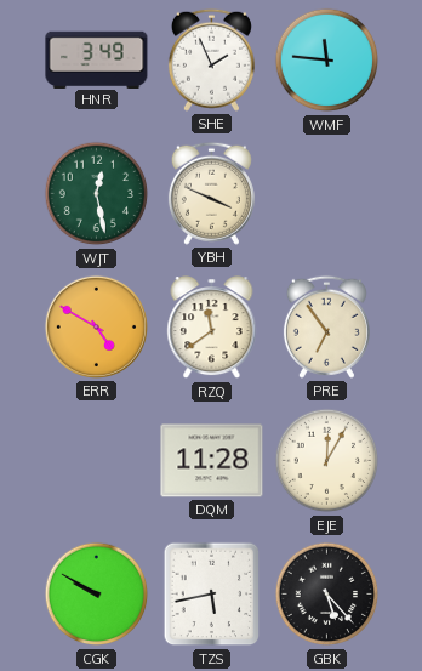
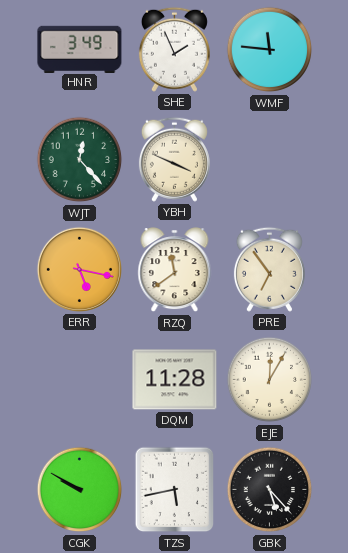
WJT: 12:28 -> 12:23 (80, 160)
ERR: 4:50 -> 5:17 (79, 269)
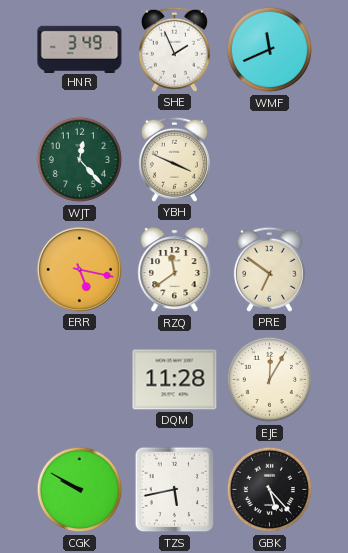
WMF: 11:46 -> 11:41 (270, 50)
PRE: 6:54 -> 6:51 (269, 269)
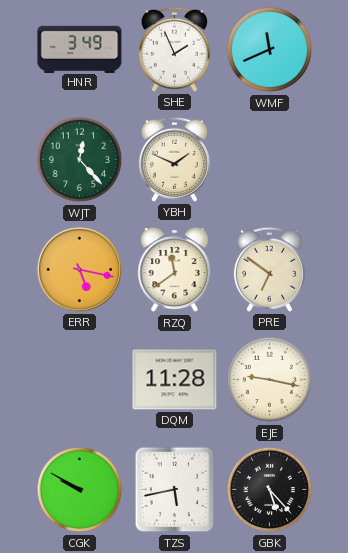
YBH: 3:49 -> 1:49 (174, 159)
EJE: 12:05 -> 9:17 (270, 380)
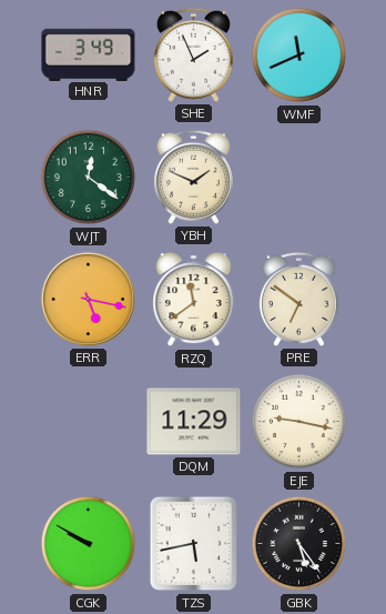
WJT: 12:23 -> 12:21 (89, 178)
DQM: 11:28 -> 11:29 (194, 422)
GBK: 5:23 -> 5:24 (299, 544)
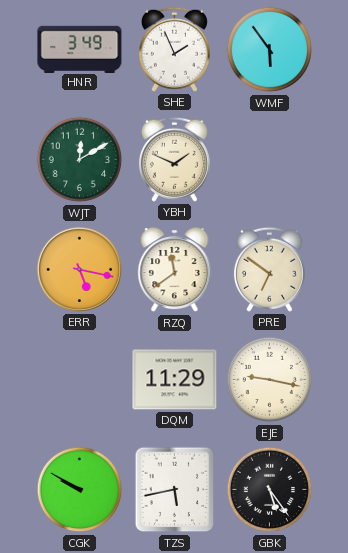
WMF: 11:41 -> 5:54 (270, 50)
WJT: 12:21 -> 12:10 (80, 160)
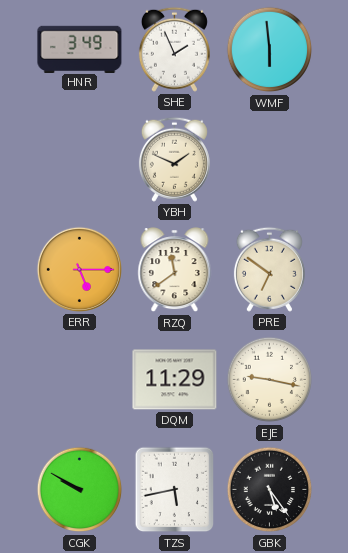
WMF: 5:54 -> 5:59 (270, 50)
WJT: 12:10 -> none (80, 160)
ERR: 5:17 -> 5:15 (79, 269)
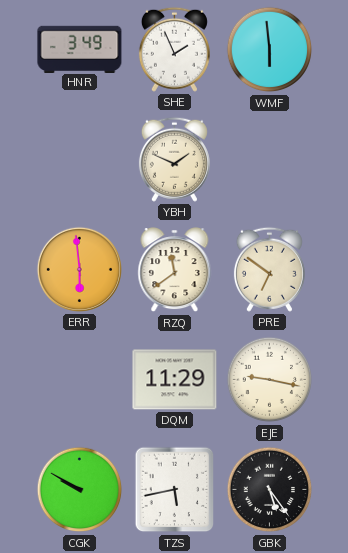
ERR: 5:15 -> 5:59 (79, 269)
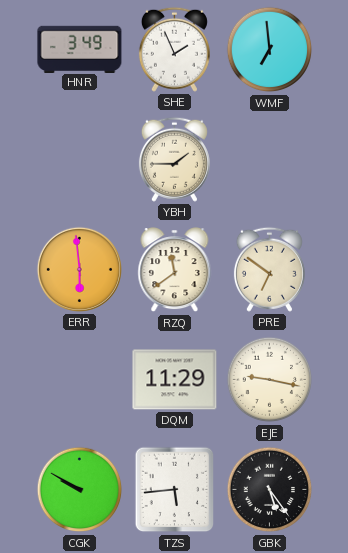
WMF: 5:59 -> 6:59 (270, 50)
YBH: 1:49 -> 1:45 (174, 159)
TZS: 5:43 -> 5:44 (175, 490)
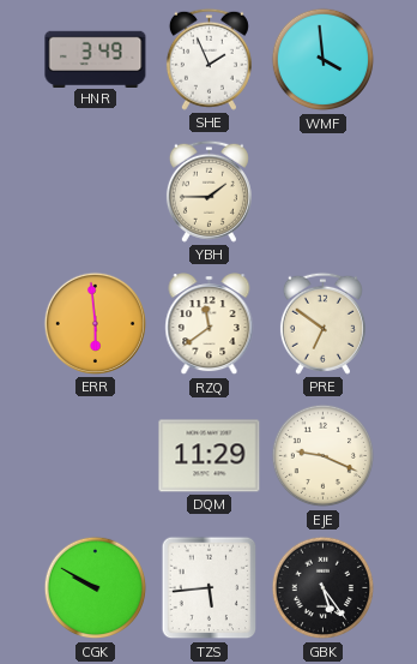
WMF: 6:59 -> 3:59 (324, 60)
EJE: 9:17 -> 9:19 (324, 456)
